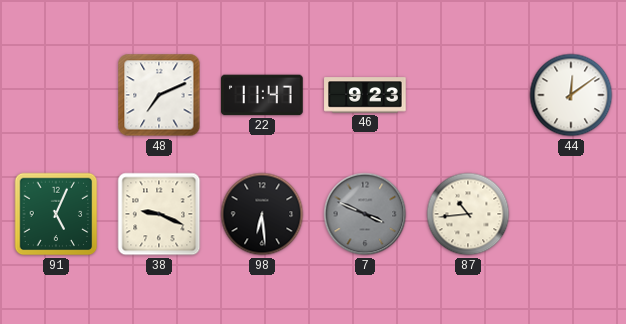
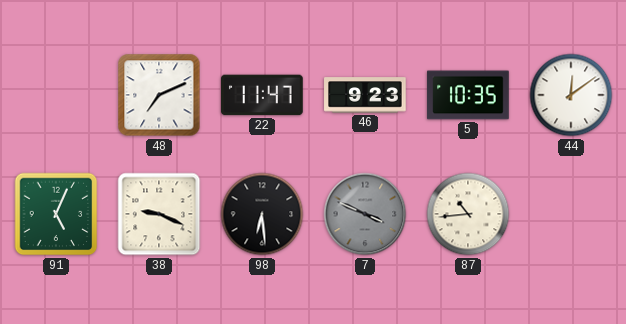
5: none -> 10:35 (468, 95)
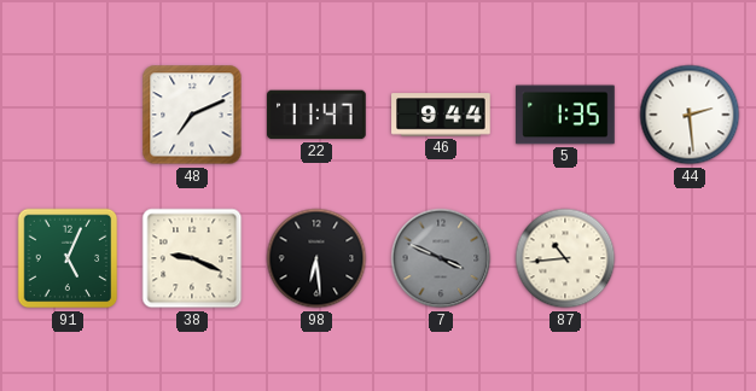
46: 9:23 -> 9:44 (441, 115)
5: 10:35 -> 1:35 (565, 115)
44: 12:09 -> 2:29 (690, 115)
